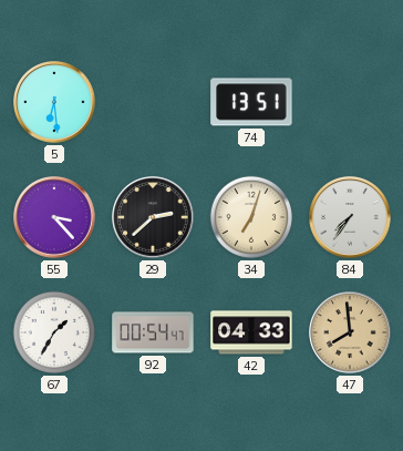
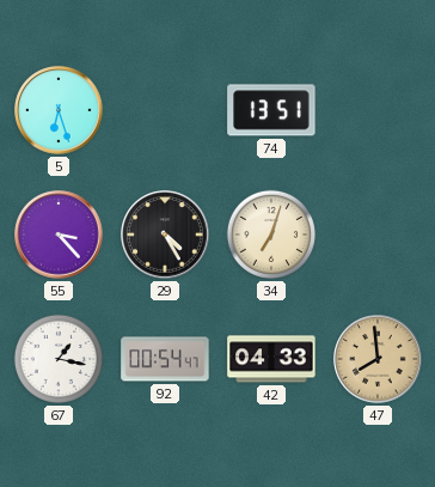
5: 6:29 -> 6:27 (59, 110)
29: 2:38 -> 4:25 (165, 235)
84: 7:36 -> none (350, 217)
67: 1:35 -> 1:17 (59, 359)
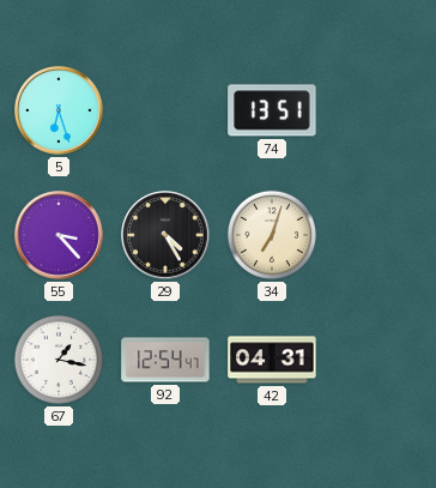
92: 00:54 -> 12:54 (165, 360)
42: 04:33 -> 04:31 (272, 360)
47: 7:59 -> none (378, 359)
